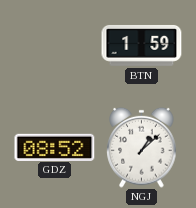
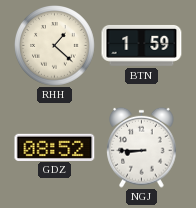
RHH: none -> 1:22 (55, 46)
NGJ: 1:08 -> 8:45 (142, 147)
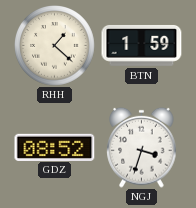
NGJ: 8:45 -> 3:33 (142, 147)
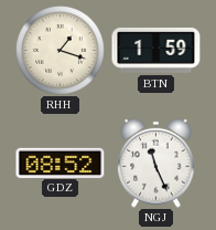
RHH: 1:22 -> 1:18 (61, 51)
NGJ: 3:33 -> 11:26 (156, 163)
